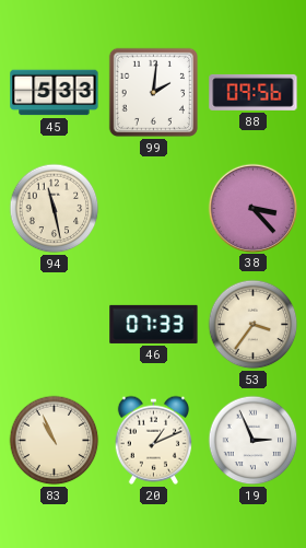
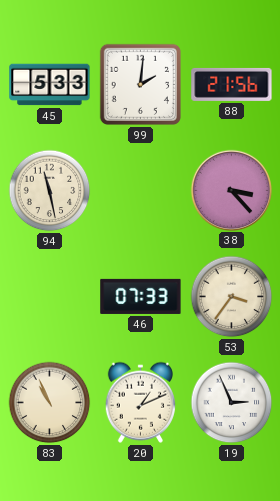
88: 09:56 -> 21:56 (232, 84)
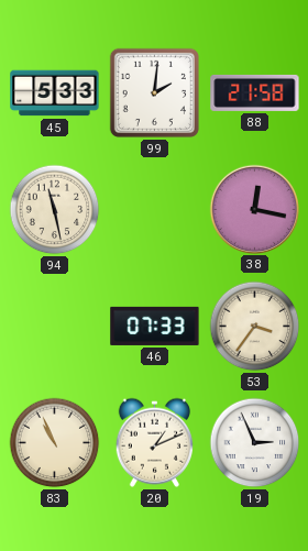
88: 21:56 -> 21:58 (255, 92)
38: 3:23 -> 12:17 (254, 209)
